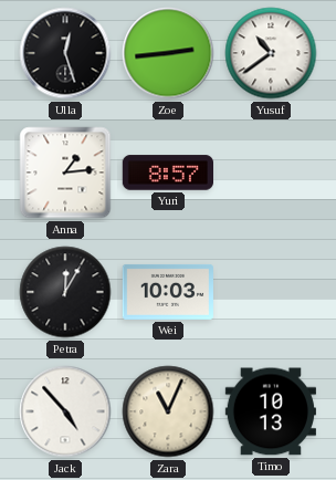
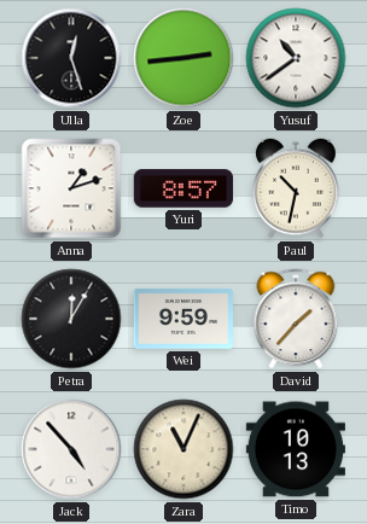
Anna: 1:14 -> 1:12 (71, 188)
Paul: none -> 10:32 (296, 188)
Wei: 10:03 -> 9:59 (183, 319)
David: none -> 1:37 (296, 319)
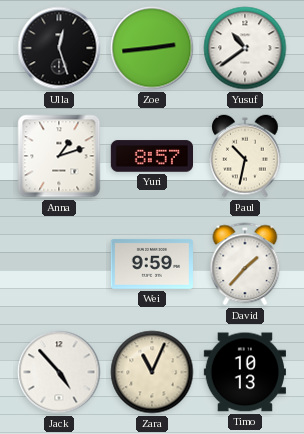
Petra: 12:05 -> none (71, 319)
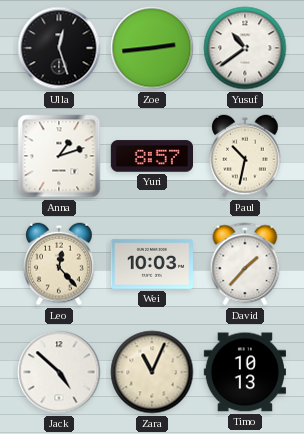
Leo: none -> 12:23 (59, 264)
Wei: 9:59 -> 10:03 (152, 264)
Jack: 4:53 -> 4:52 (59, 372)
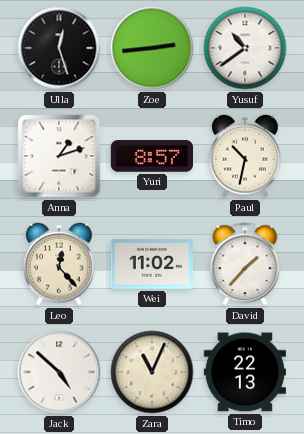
Wei: 10:03 -> 11:02 (152, 264)
Timo: 10:13 -> 22:13 (245, 372)
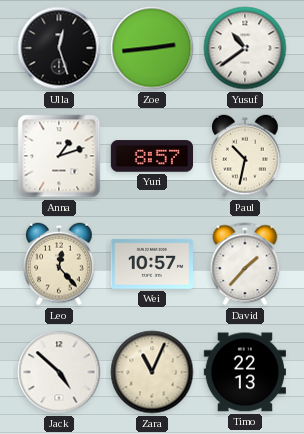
Wei: 11:02 -> 10:57 (152, 264)
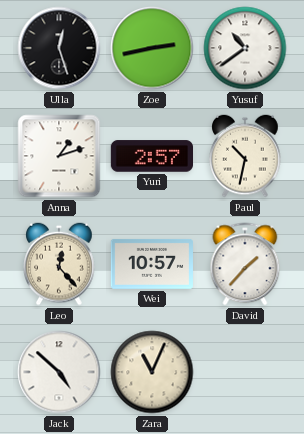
Zoe: 2:44 -> 2:43 (152, 48)
Yuri: 8:57 -> 2:57 (151, 156)
Timo: 22:13 -> none (245, 372)
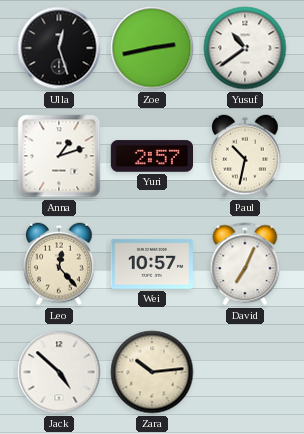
David: 1:37 -> 7:04 (245, 264)
Zara: 11:04 -> 10:14 (152, 372)
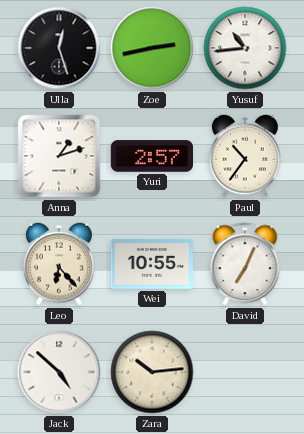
Yusuf: 10:39 -> 10:44 (245, 48)
Paul: 10:32 -> 10:36 (245, 156)
Leo: 12:23 -> 6:23 (59, 264)
Wei: 10:57 -> 10:55 (152, 264)
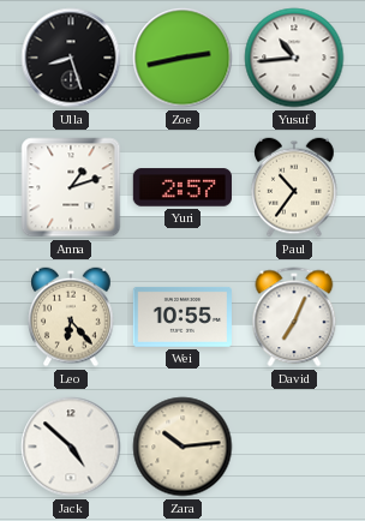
Ulla: 12:27 -> 8:27 (71, 58)
